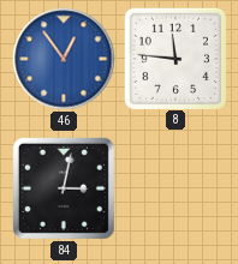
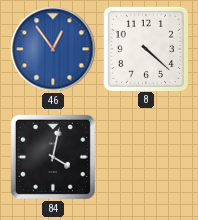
8: 11:46 -> 4:22 (145, 48)
84: 3:02 -> 4:02 (53, 157)
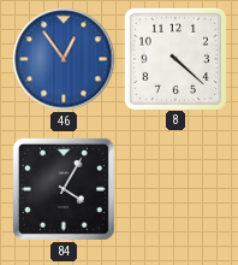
84: 4:02 -> 4:05 (64, 189)
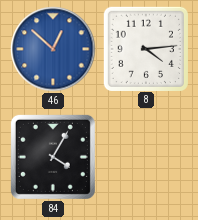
46: 12:54 -> 12:52 (53, 49)
8: 4:22 -> 4:14 (145, 48)
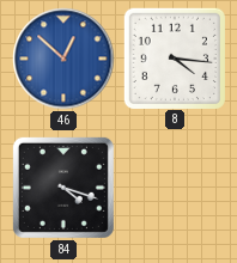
8: 4:14 -> 4:16 (174, 57)
84: 4:05 -> 4:18 (63, 188)
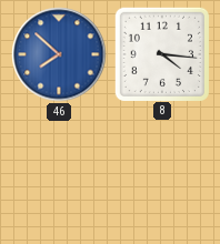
46: 12:52 -> 7:52 (59, 54)
84: 4:18 -> none (63, 188)
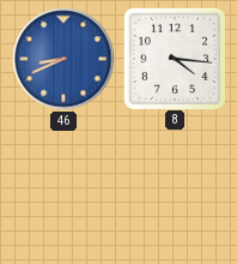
46: 7:52 -> 8:41 (63, 59)
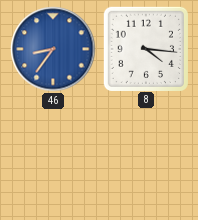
46: 8:41 -> 8:36 (53, 49)
